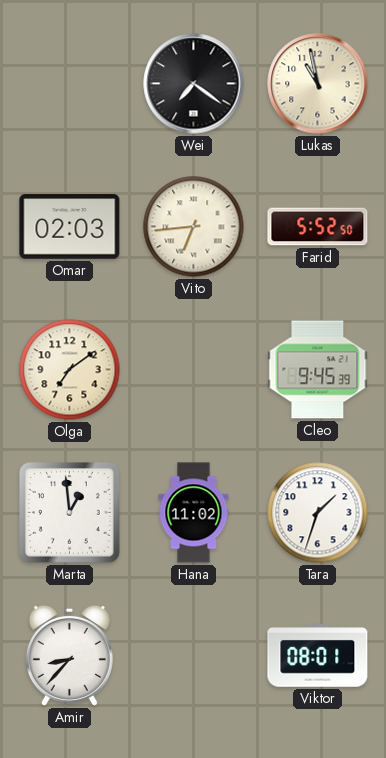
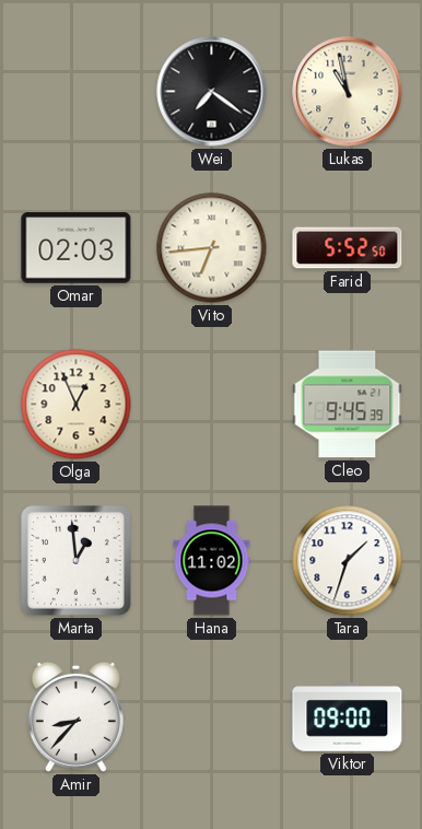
Olga: 7:09 -> 12:56 (77, 405)
Viktor: 08:01 -> 09:00 (348, 717)
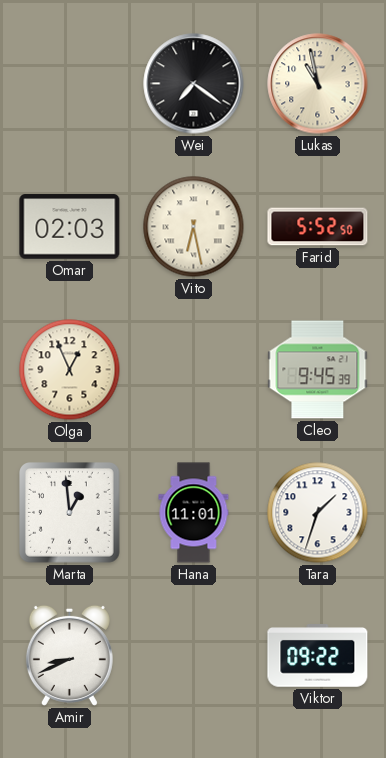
Vito: 6:44 -> 6:28 (194, 227)
Hana: 11:02 -> 11:01 (194, 513)
Amir: 8:37 -> 8:41 (69, 655)
Viktor: 09:00 -> 09:22 (318, 656)
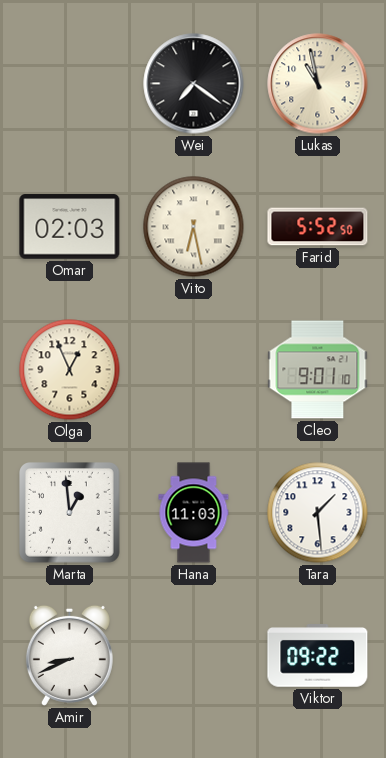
Cleo: 9:45 -> 9:01 (318, 370)
Hana: 11:01 -> 11:03 (194, 513)
Tara: 1:33 -> 1:29 (318, 513)
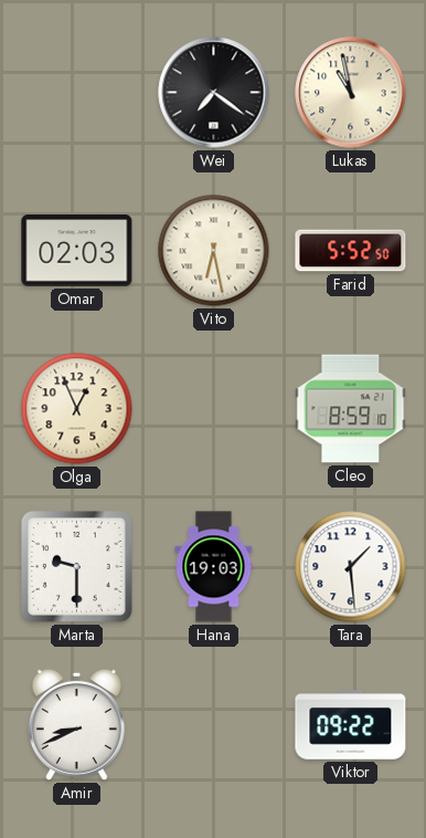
Cleo: 9:01 -> 8:59 (351, 409)
Marta: 12:59 -> 9:30 (77, 567)
Hana: 11:03 -> 19:03 (214, 567)
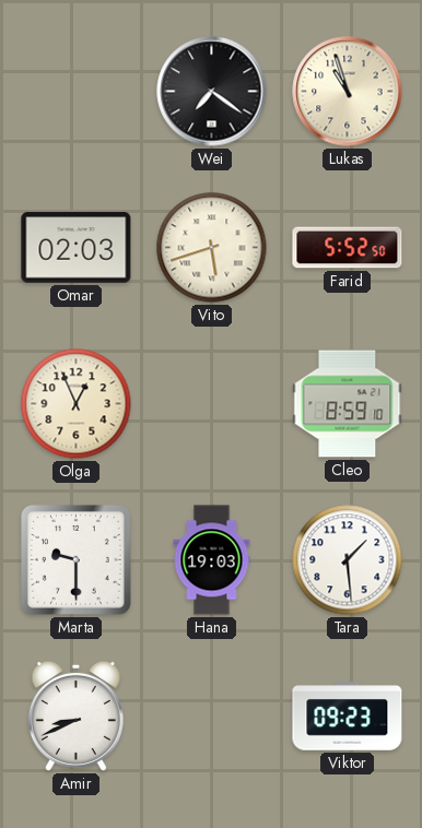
Lukas: 10:58 -> 10:57 (348, 92)
Vito: 6:28 -> 5:42 (212, 248)
Viktor: 09:22 -> 09:23 (348, 717)
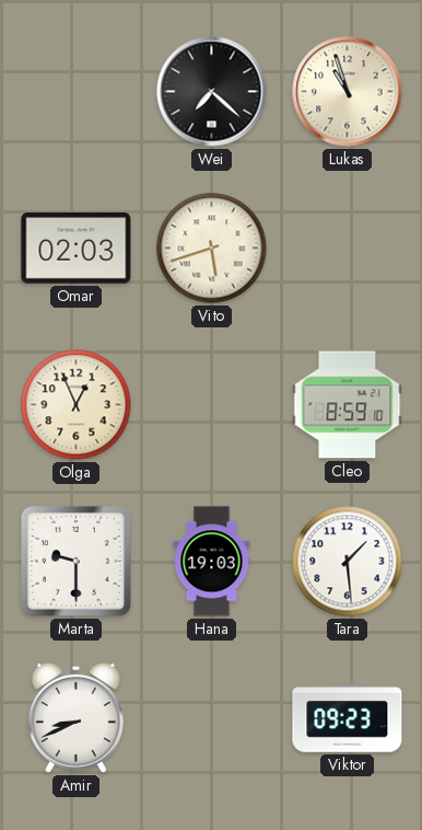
Wei: 7:21 -> 7:22 (212, 92)
Farid: 5:52 -> none (348, 248)
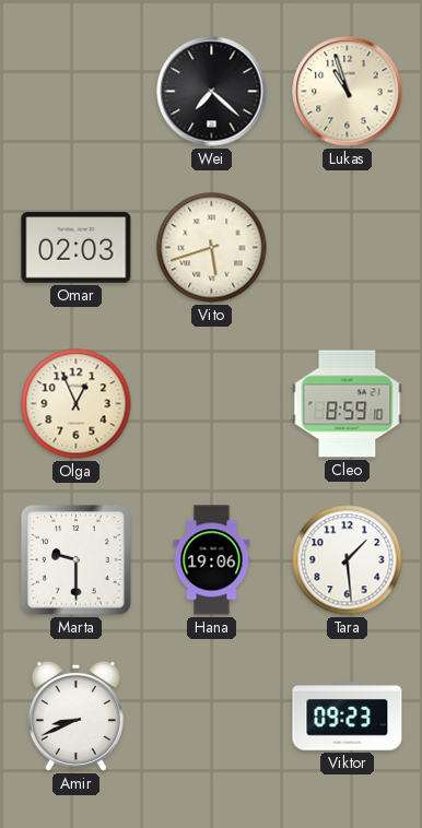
Hana: 19:03 -> 19:06 (212, 560)
